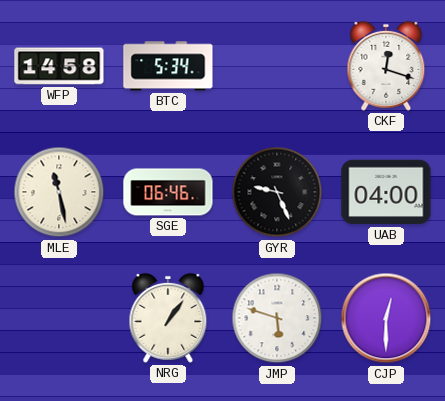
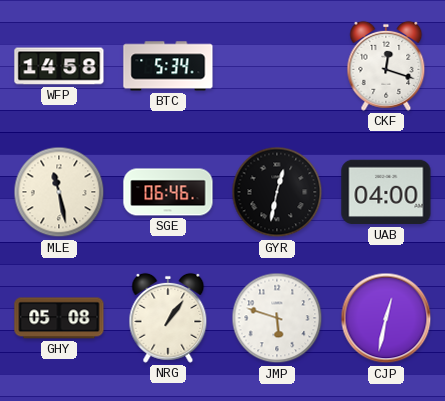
GYR: 9:26 -> 12:32 (277, 192)
GHY: none -> 05:08 (59, 318)
CJP: 12:30 -> 12:32 (386, 318)
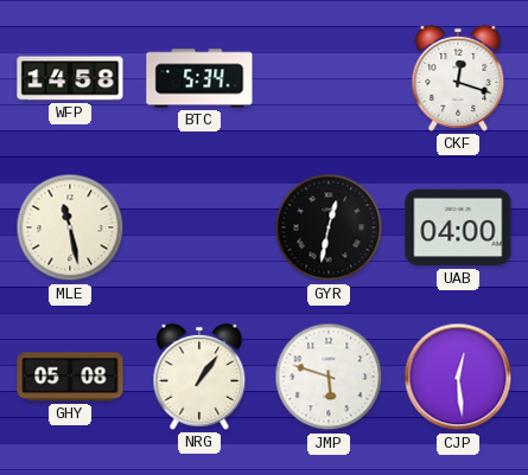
SGE: 06:46 -> none (168, 192)
CJP: 12:32 -> 12:29 (458, 377)
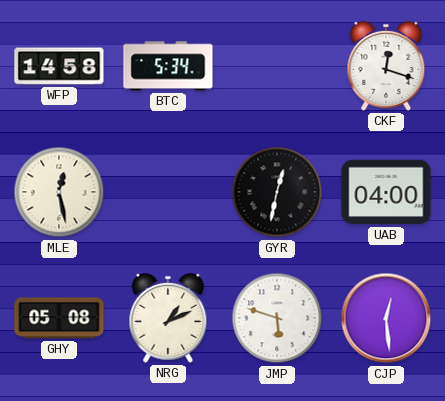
MLE: 11:28 -> 12:28 (59, 192)
NRG: 1:06 -> 1:11 (168, 318)
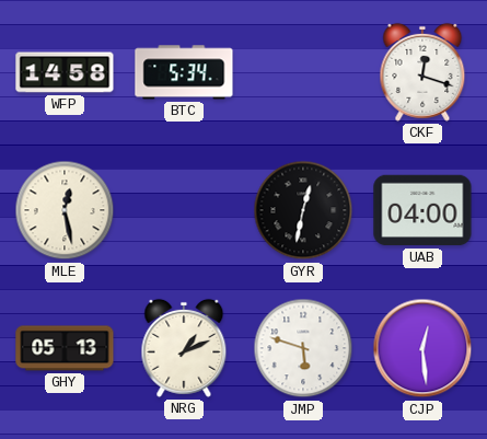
GHY: 05:08 -> 05:13 (65, 348)
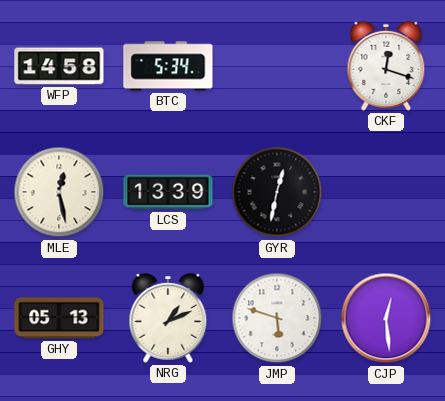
LCS: none -> 13:39 (168, 192)
UAB: 04:00 -> none (422, 210)
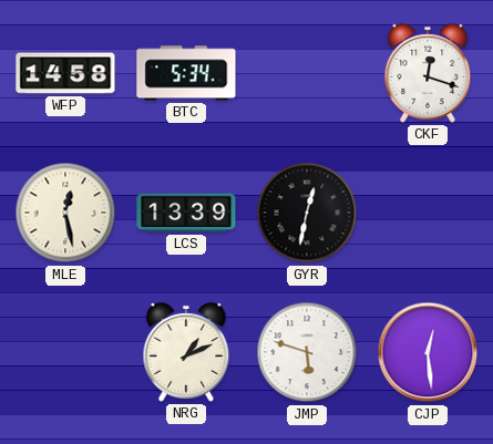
GHY: 05:13 -> none (59, 318)
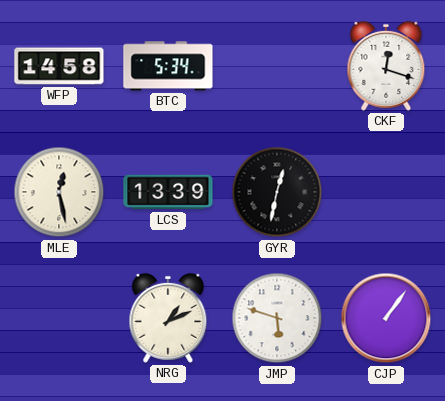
CJP: 12:29 -> 1:06 (386, 318)
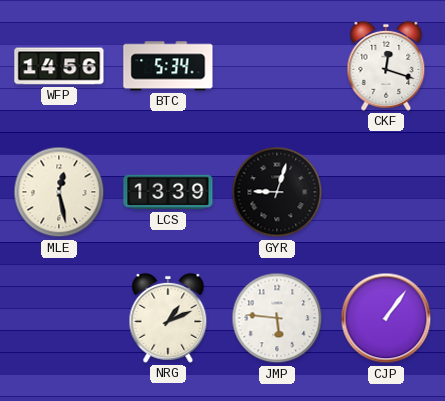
WFP: 14:58 -> 14:56 (59, 66)
GYR: 12:32 -> 9:03 (277, 192)
JMP: 5:48 -> 5:46 (277, 318)
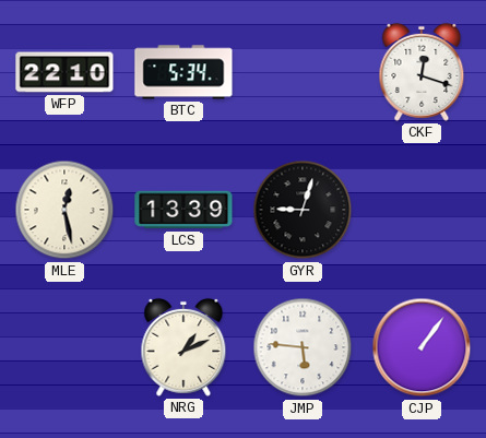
WFP: 14:56 -> 22:10 (64, 72)
